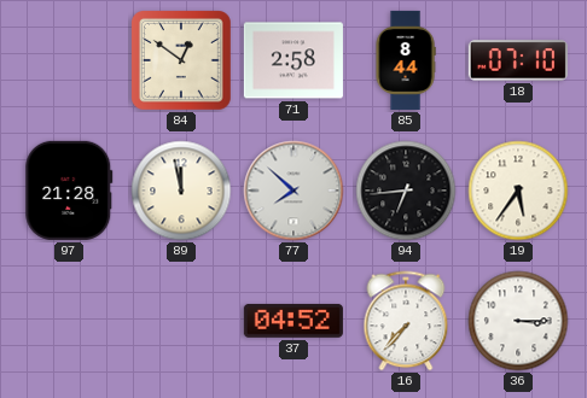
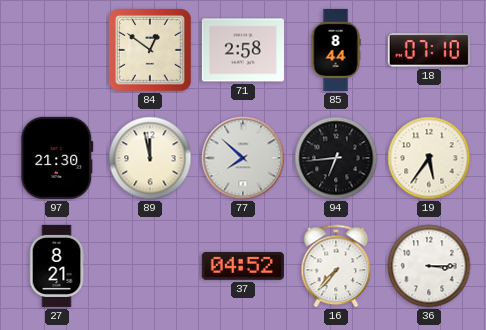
97: 21:28 -> 21:30 (57, 158)
27: none -> 8:21 (57, 266)
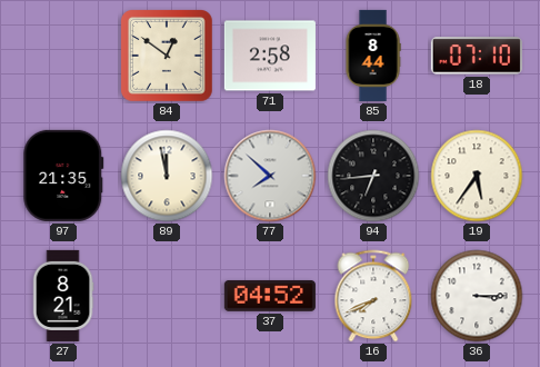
97: 21:30 -> 21:35 (63, 176)
16: 7:37 -> 7:41 (373, 296)
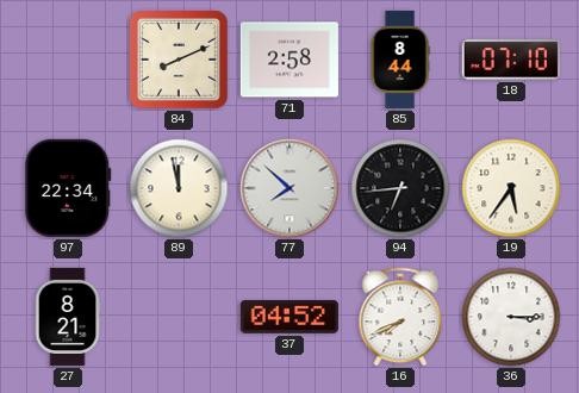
84: 12:51 -> 8:11 (180, 61)
97: 21:35 -> 22:34 (68, 188)
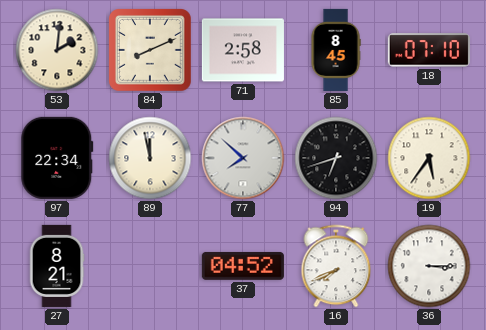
53: none -> 2:01 (57, 50)
85: 8:44 -> 8:45 (336, 50)
94: 6:44 -> 6:42 (336, 158)
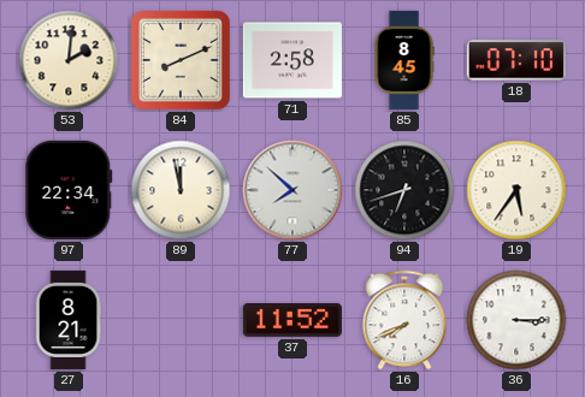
37: 04:52 -> 11:52 (292, 320)
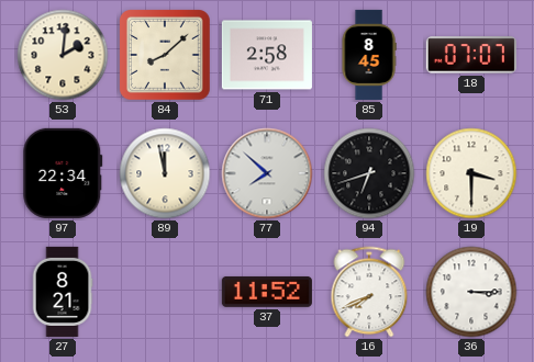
84: 8:11 -> 8:08 (166, 56)
18: 07:10 -> 07:07 (471, 55)
19: 5:36 -> 3:30 (471, 173)
